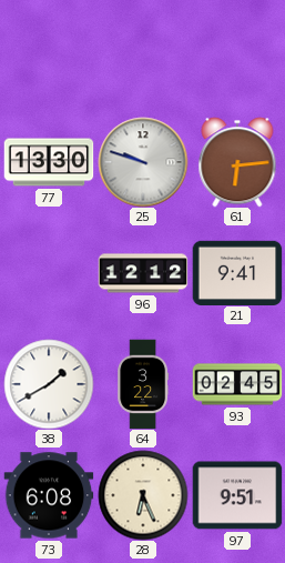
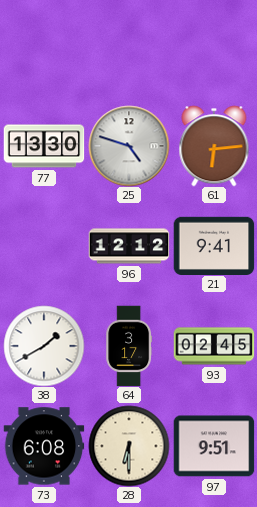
25: 9:48 -> 4:48 (129, 146)
64: 3:22 -> 3:17 (129, 346)
28: 6:26 -> 6:30 (129, 446)
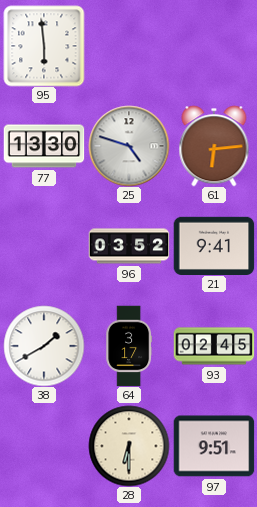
95: none -> 5:59 (44, 46)
96: 12:12 -> 03:52 (129, 246)
73: 6:08 -> none (44, 446)
